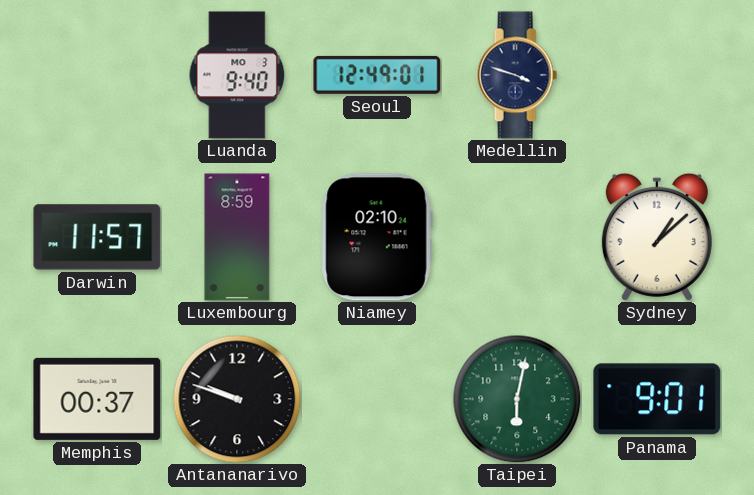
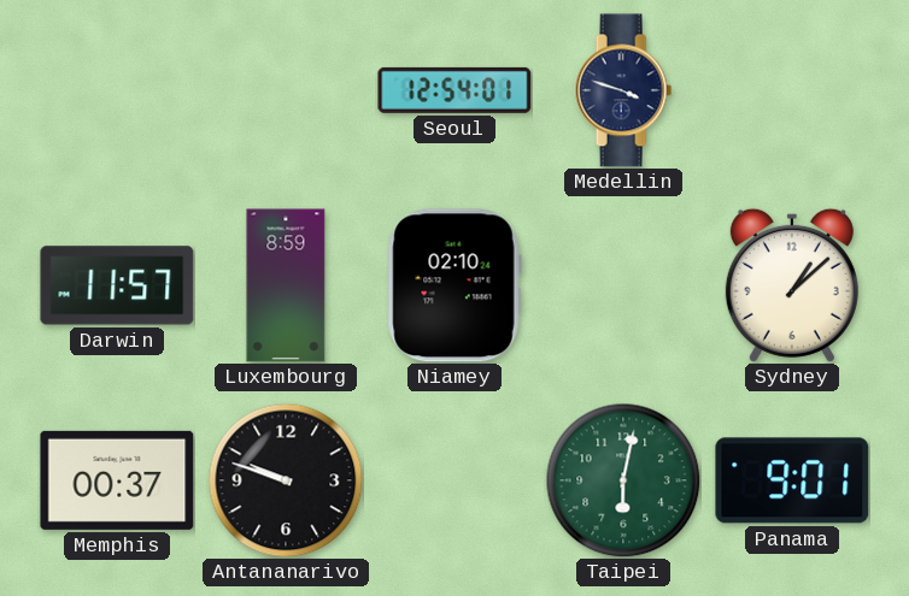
Luanda: 9:40 -> none (237, 75)
Seoul: 12:49 -> 12:54 (454, 90)
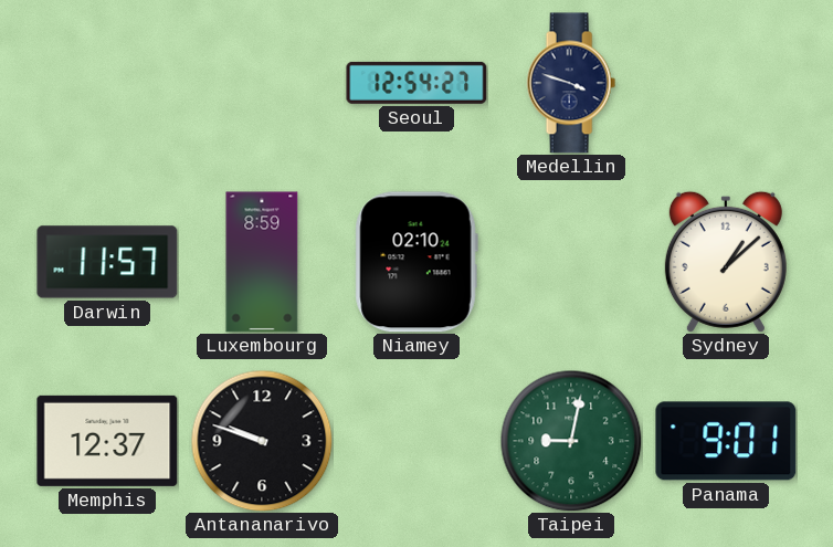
Seoul: 12:54:01 -> 12:54:27 (416, 83)
Memphis: 00:37 -> 12:37 (107, 441)
Taipei: 6:02 -> 9:02 (571, 441)
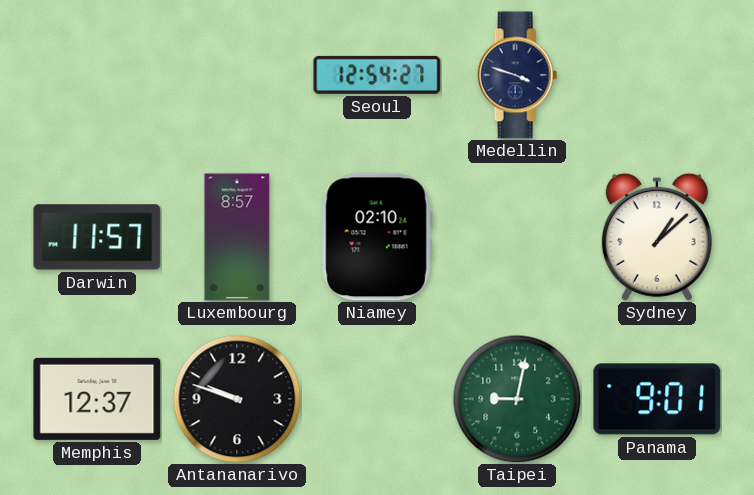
Luxembourg: 8:59 -> 8:57 (237, 237)
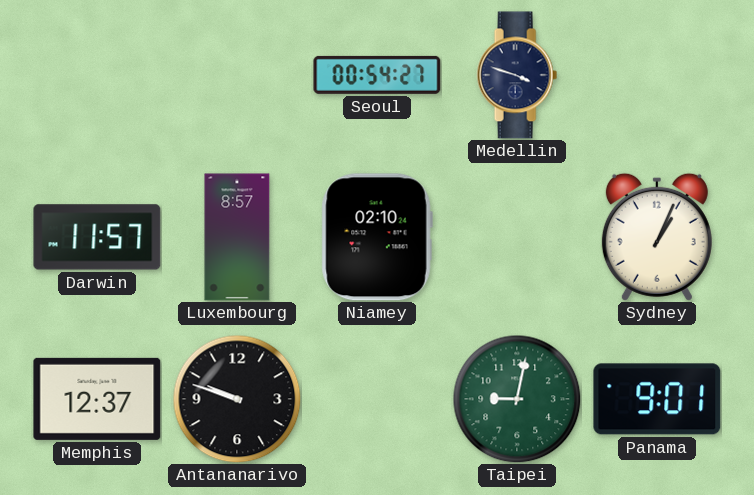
Seoul: 12:54 -> 00:54 (377, 75)
Sydney: 1:08 -> 1:04 (657, 237)
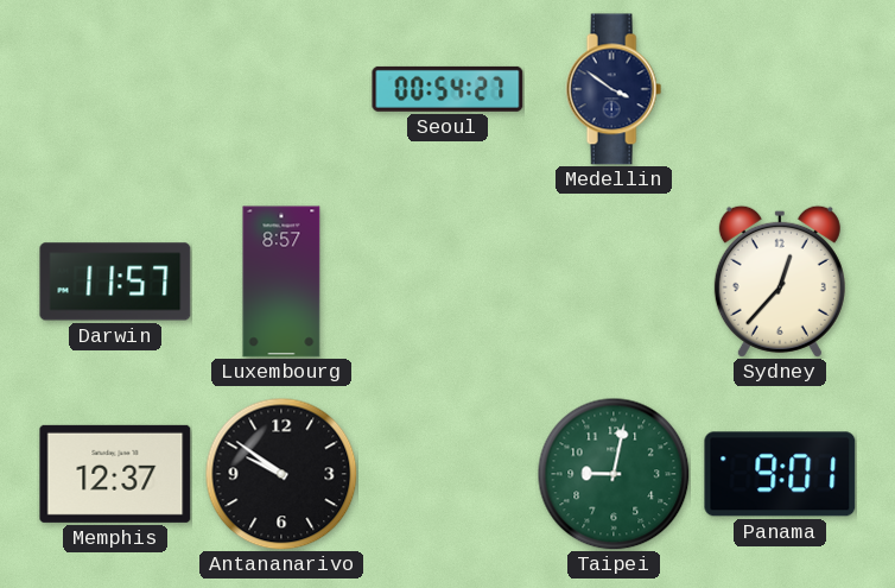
Medellin: 3:48 -> 3:51 (614, 89)
Niamey: 02:10 -> none (377, 237)
Sydney: 1:04 -> 12:37 (780, 282)
Antananarivo: 9:48 -> 9:51 (281, 474)
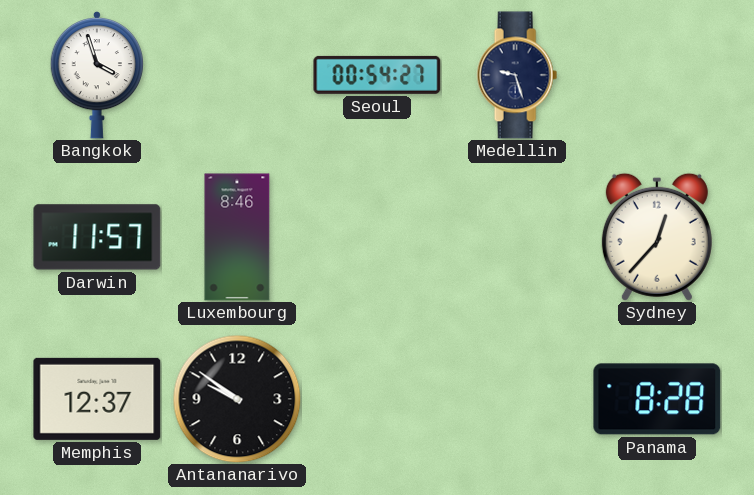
Bangkok: none -> 3:57 (96, 75)
Medellin: 3:51 -> 9:27 (517, 75)
Luxembourg: 8:57 -> 8:46 (237, 237)
Taipei: 9:02 -> none (614, 474)
Panama: 9:01 -> 8:28 (657, 399)
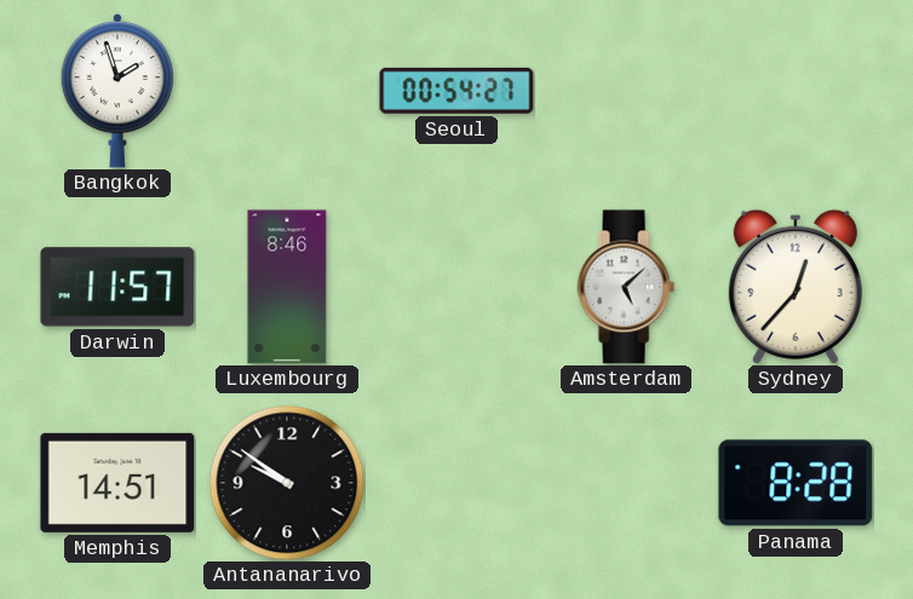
Bangkok: 3:57 -> 1:57 (116, 91)
Medellin: 9:27 -> none (517, 75)
Amsterdam: none -> 5:08 (626, 287)
Memphis: 12:37 -> 14:51 (117, 483)
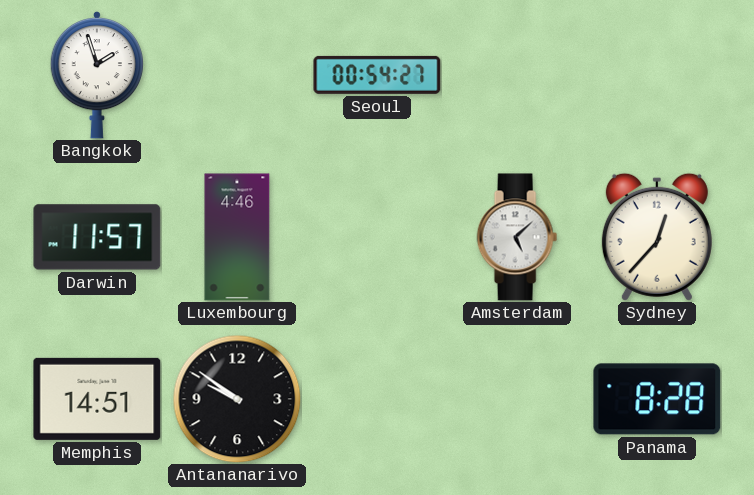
Luxembourg: 8:46 -> 4:46 (237, 237)
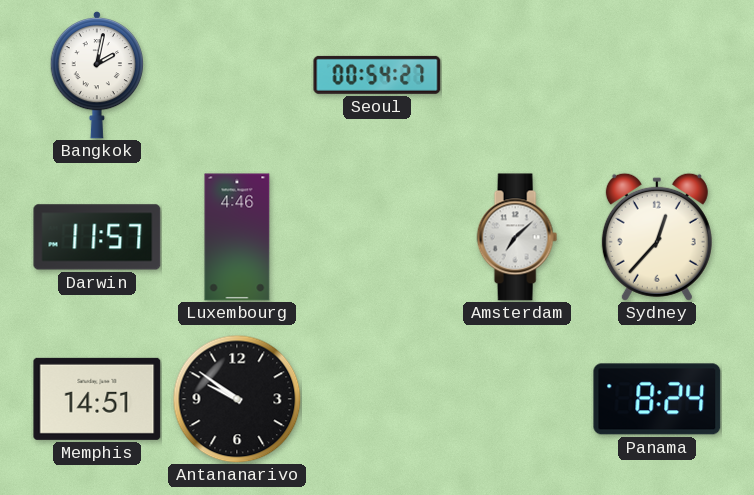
Bangkok: 1:57 -> 2:02 (96, 75)
Amsterdam: 5:08 -> 7:08 (517, 237)
Panama: 8:28 -> 8:24 (657, 399)
